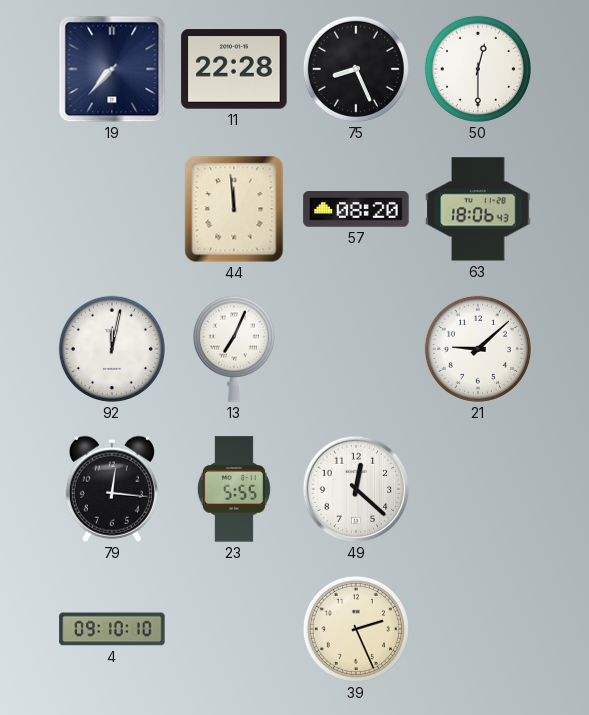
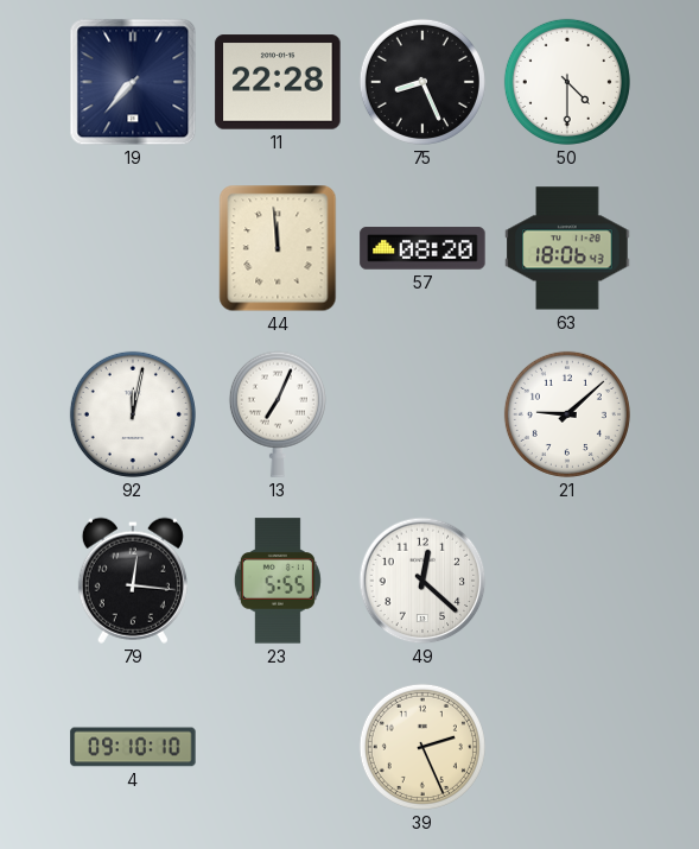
50: 12:30 -> 4:30 (567, 82)
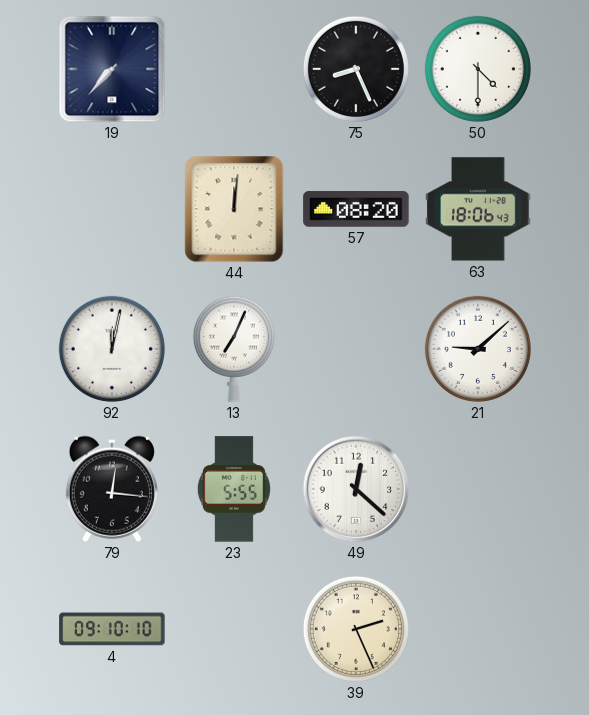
11: 22:28 -> none (278, 82)
44: 11:59 -> 12:01 (234, 209)
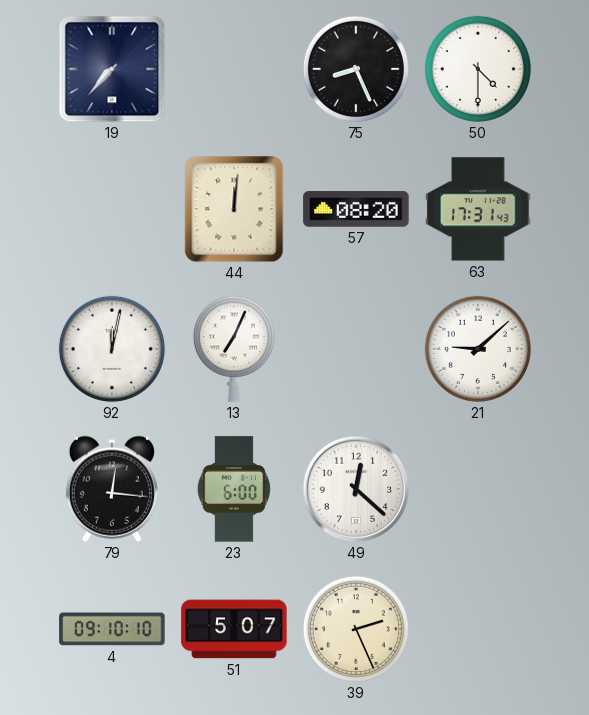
63: 18:06 -> 17:31 (478, 209)
23: 5:55 -> 6:00 (234, 489)
51: none -> 5:07 (234, 629)
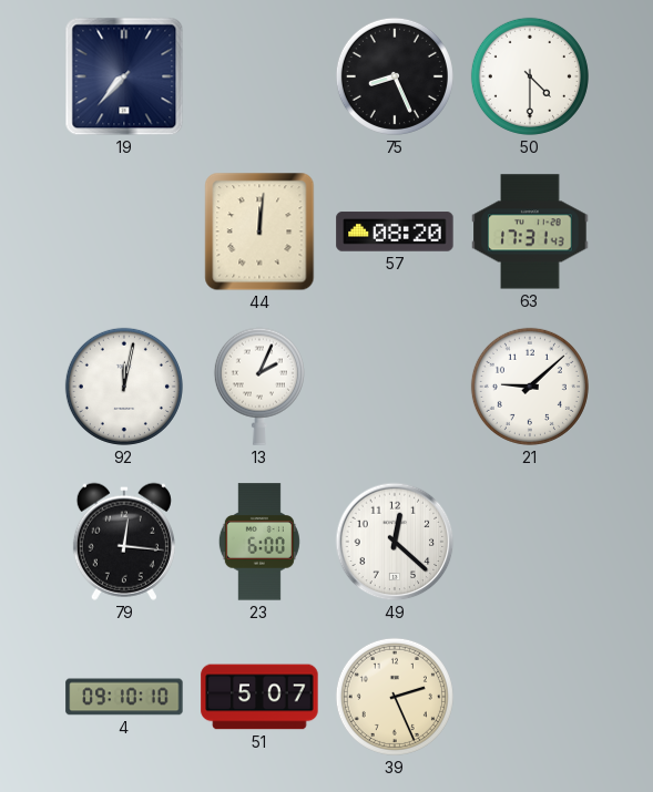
13: 7:04 -> 2:04 (259, 387)
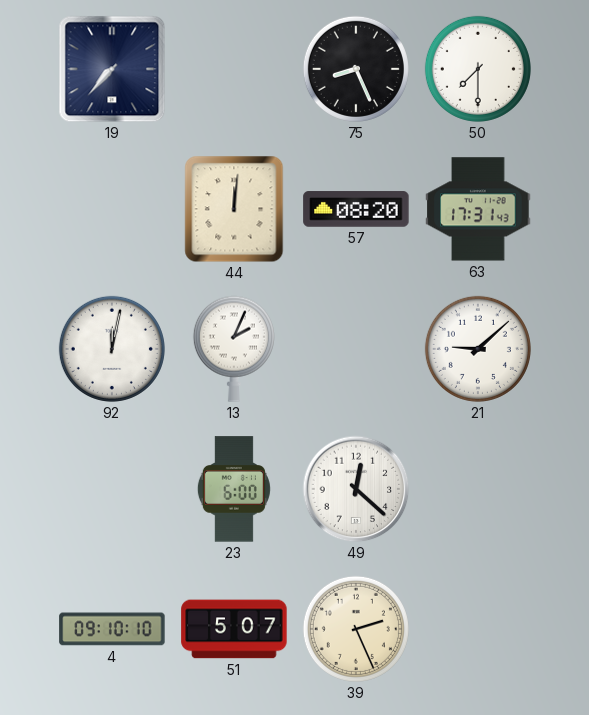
50: 4:30 -> 7:30 (478, 69)
79: 12:16 -> none (124, 542)
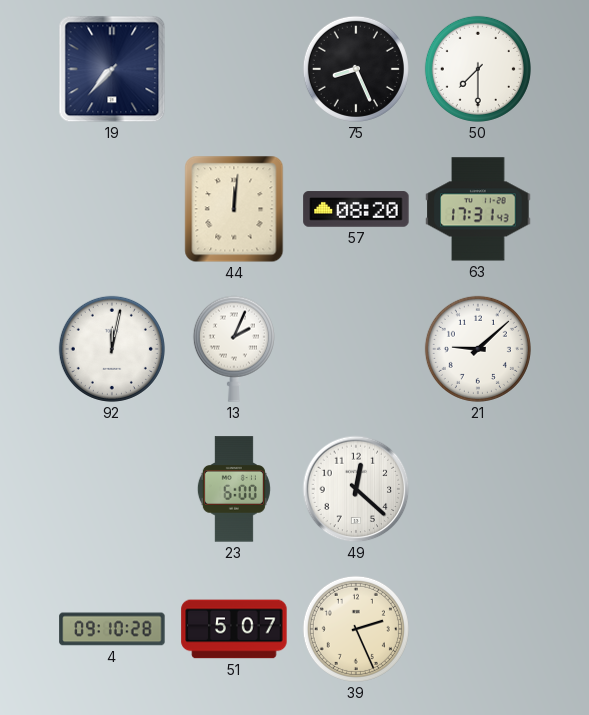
4: 09:10:10 -> 09:10:28 (112, 629)
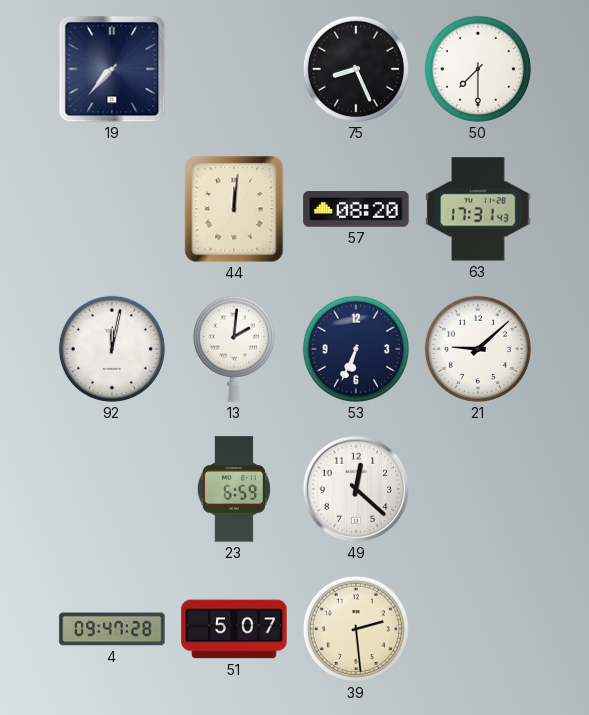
13: 2:04 -> 2:01 (234, 349)
53: none -> 6:34 (356, 349)
23: 6:00 -> 6:59 (234, 489)
4: 09:10 -> 09:47 (112, 629)
39: 2:26 -> 2:29 (356, 629)
